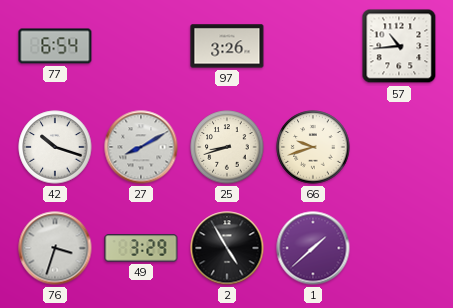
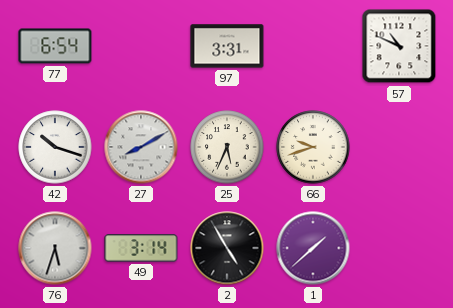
97: 3:26 -> 3:31 (227, 46)
57: 10:44 -> 10:49 (399, 46)
25: 8:42 -> 5:34 (227, 147)
76: 3:33 -> 5:33 (55, 248)
49: 3:29 -> 3:14 (141, 248)
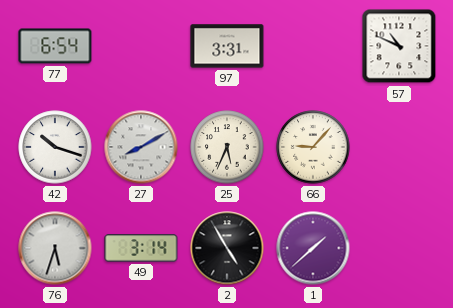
66: 9:42 -> 9:07 (313, 147)
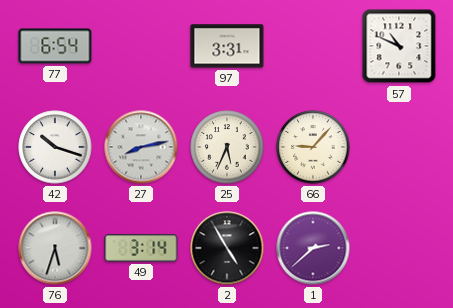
27: 8:10 -> 8:13 (141, 147)
1: 1:38 -> 2:38 (313, 248)
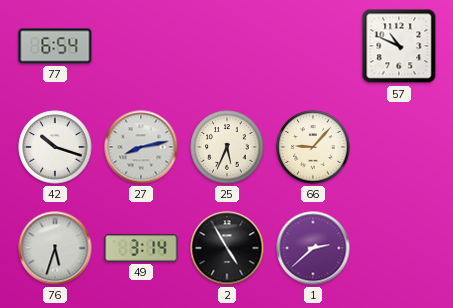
97: 3:31 -> none (227, 46)
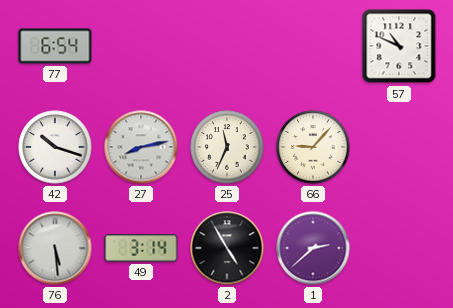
25: 5:34 -> 11:34 (227, 147)
76: 5:33 -> 5:29 (55, 248)
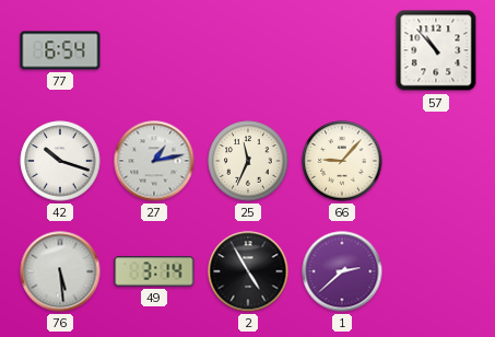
57: 10:49 -> 10:53 (436, 50)
27: 8:13 -> 1:13 (154, 161)
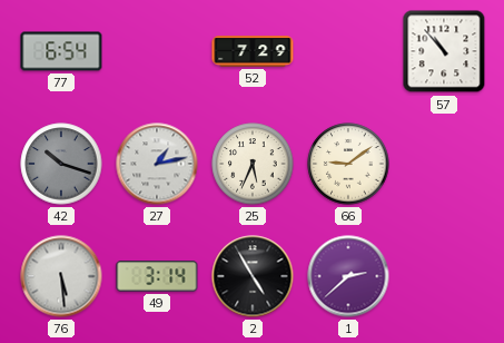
52: none -> 7:29 (253, 51)
42 dial: white -> grey (61, 164)
25: 11:34 -> 5:34 (253, 164)
66: 9:07 -> 9:09 (348, 164)
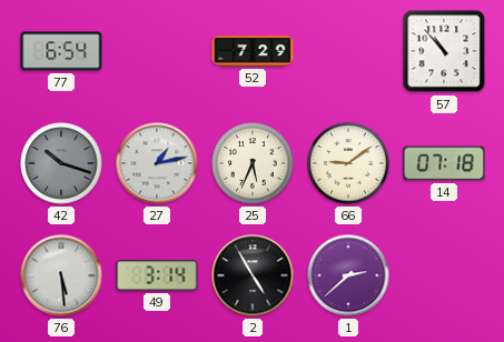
14: none -> 07:18 (444, 163)
